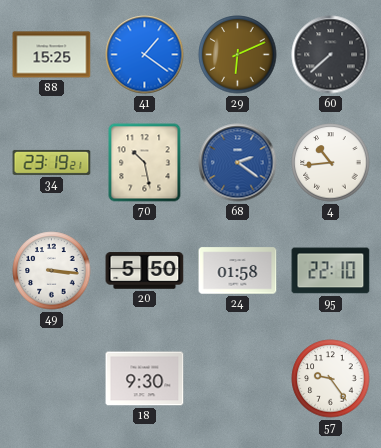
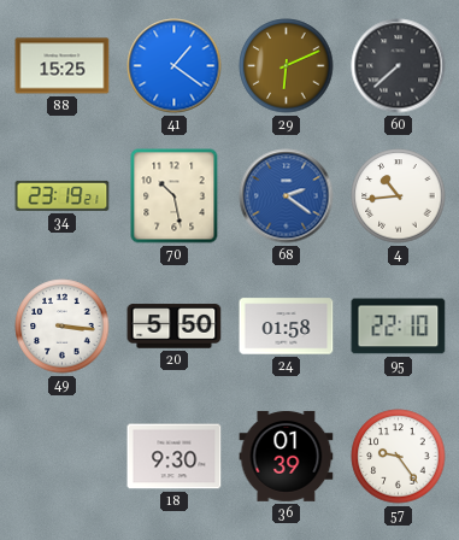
36: none -> 01:39 (287, 456)
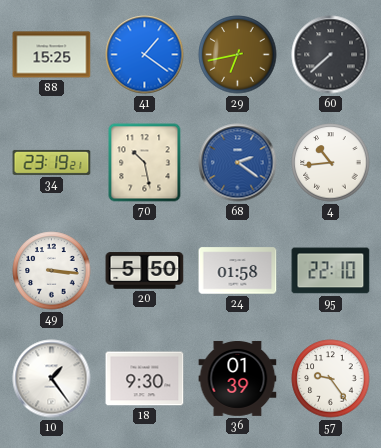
29: 6:11 -> 6:43 (238, 55)
10: none -> 1:24 (52, 379)
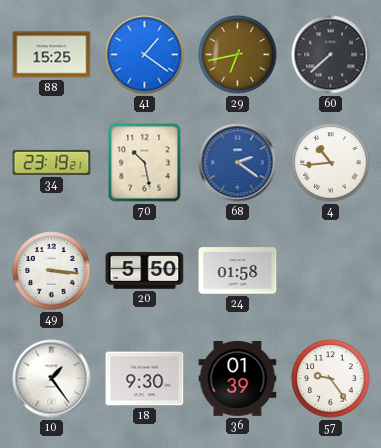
95: 22:10 -> none (331, 271)
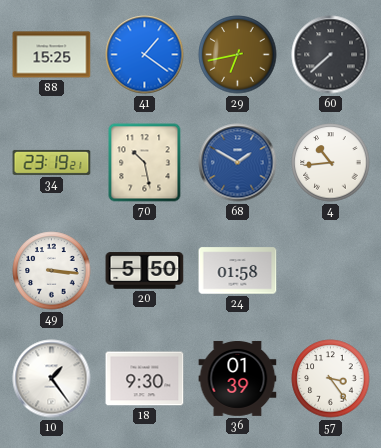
68: 2:21 -> 1:50 (238, 163)
57: 9:24 -> 3:24 (331, 379)
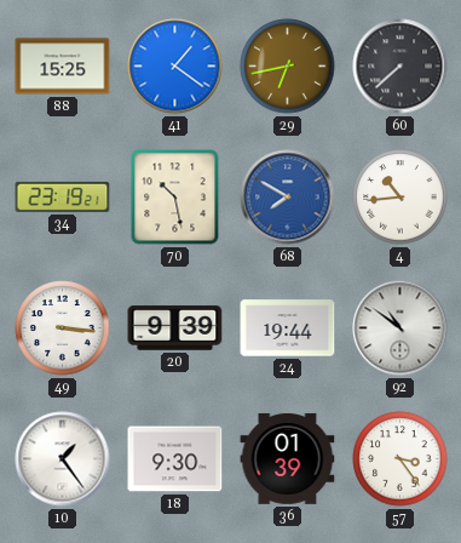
68: 1:50 -> 7:50 (288, 198)
20: 5:50 -> 9:39 (175, 328)
24: 01:58 -> 19:44 (288, 328)
92: none -> 10:51 (401, 328)
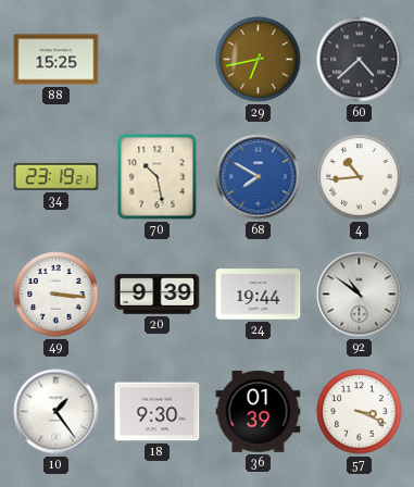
41: 1:21 -> none (175, 67)
60: 7:38 -> 4:38 (360, 60)
57: 3:24 -> 3:19 (360, 412)
